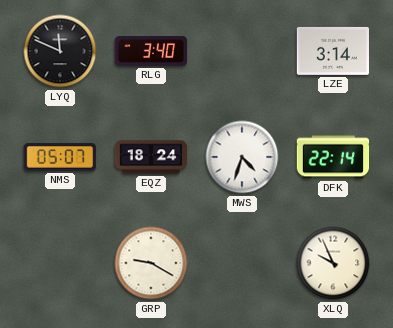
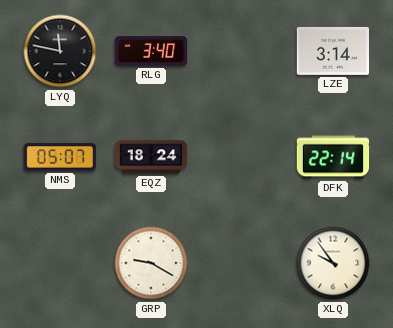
LYQ: 11:49 -> 11:47 (60, 51)
MWS: 4:33 -> none (242, 157)
XLQ: 9:56 -> 9:54 (333, 263)
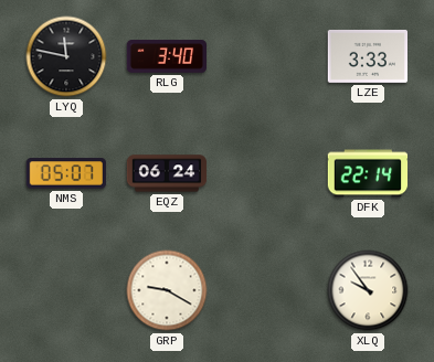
LZE: 3:14 -> 3:33 (367, 56)
EQZ: 18:24 -> 06:24 (167, 173)
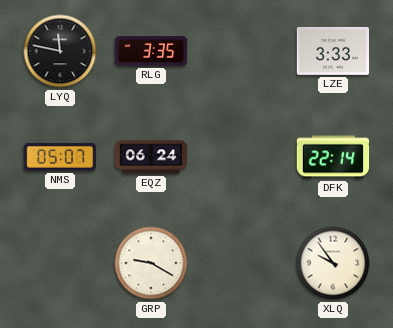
RLG: 3:40 -> 3:35 (151, 51)
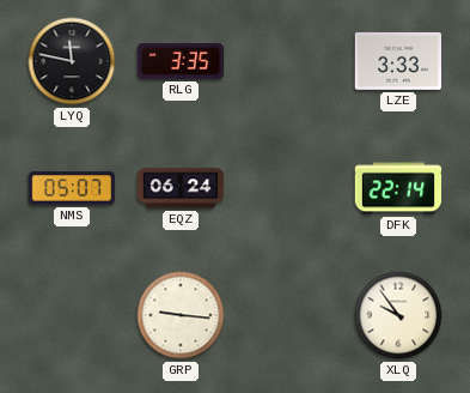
GRP: 9:20 -> 9:16 (181, 315)
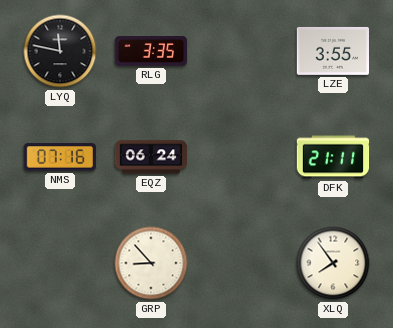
LZE: 3:33 -> 3:55 (332, 51)
NMS: 05:07 -> 07:16 (59, 157)
DFK: 22:14 -> 21:11 (333, 157)
GRP: 9:16 -> 8:53 (151, 263)
XLQ: 9:54 -> 7:54 (333, 263)
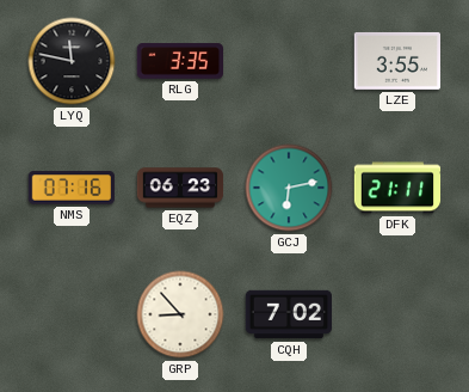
EQZ: 06:24 -> 06:23 (180, 188)
GCJ: none -> 6:13 (289, 188)
CQH: none -> 7:02 (288, 314)
XLQ: 7:54 -> none (333, 263)
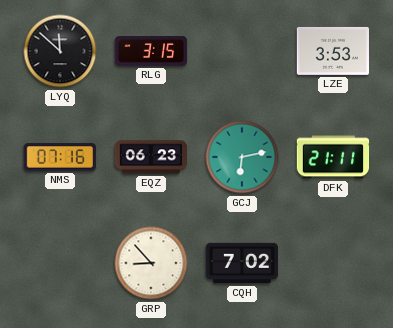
LYQ: 11:47 -> 11:52 (60, 51)
RLG: 3:35 -> 3:15 (151, 51)
LZE: 3:55 -> 3:53 (332, 51)
